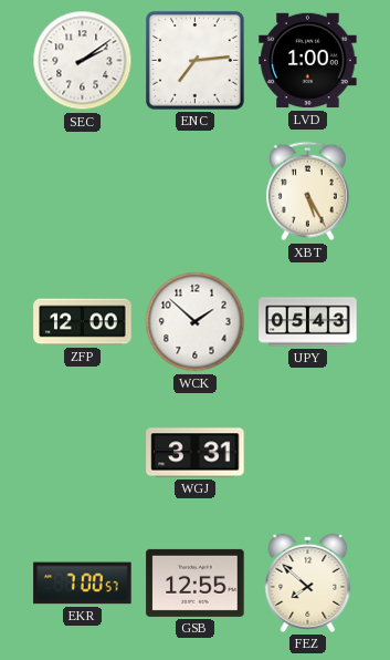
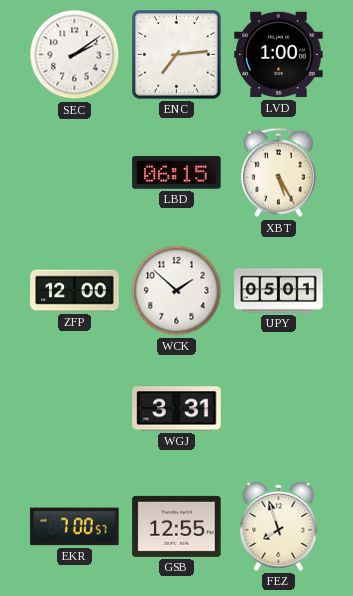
LBD: none -> 06:15 (177, 173)
UPY: 05:43 -> 05:01 (279, 291)
FEZ: 7:52 -> 7:57 (279, 526)
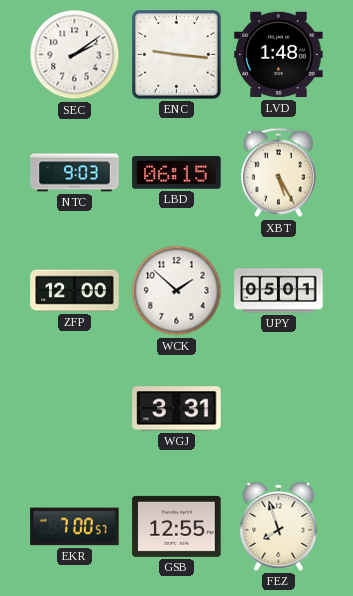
ENC: 7:14 -> 9:16 (177, 55)
LVD: 1:00 -> 1:48 (279, 55)
NTC: none -> 9:03 (75, 173)
